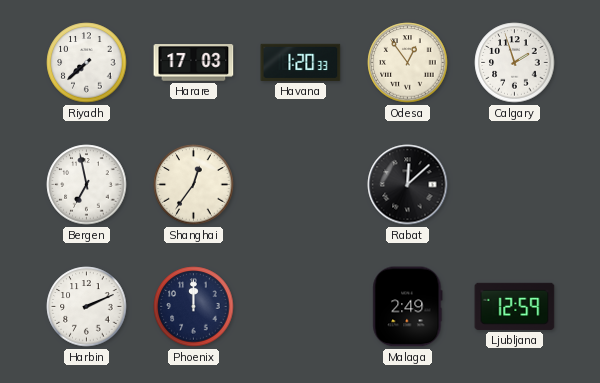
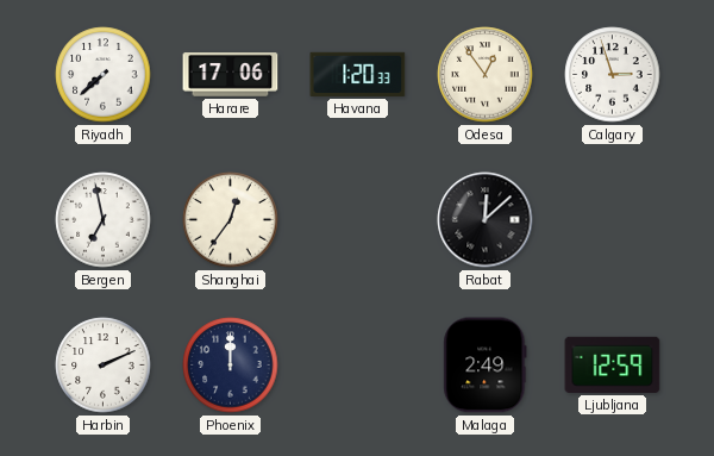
Harare: 17:03 -> 17:06 (231, 75)
Calgary: 1:57 -> 2:57 (613, 75)
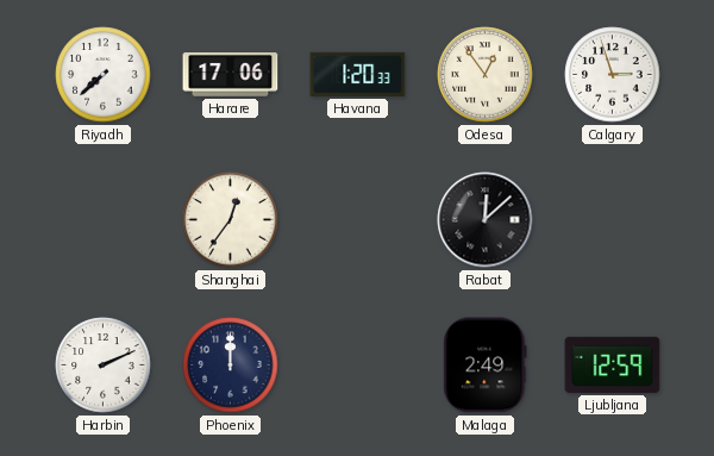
Bergen: 6:58 -> none (104, 220)
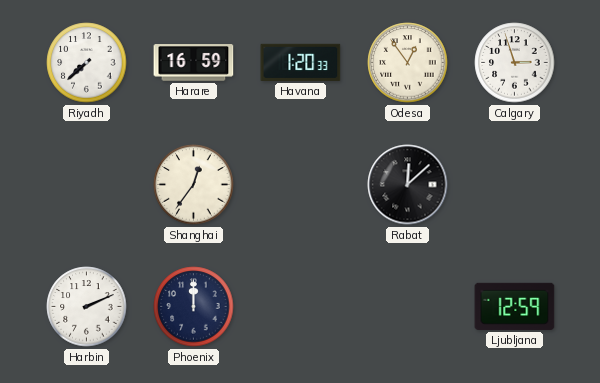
Harare: 17:06 -> 16:59 (194, 63)
Malaga: 2:49 -> none (486, 366)
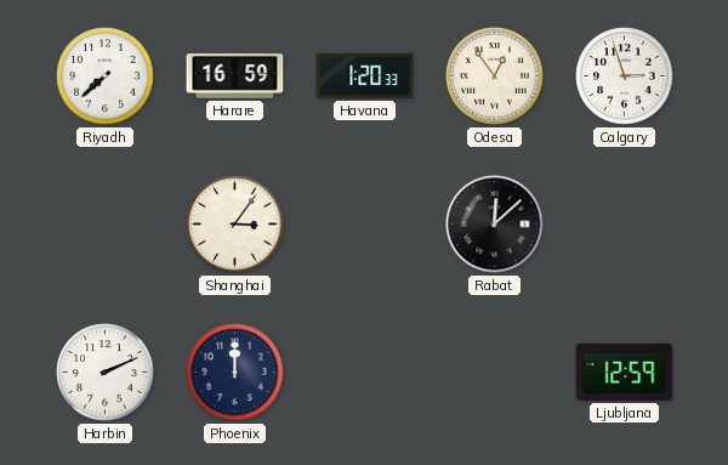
Shanghai: 12:36 -> 3:06 (235, 225)
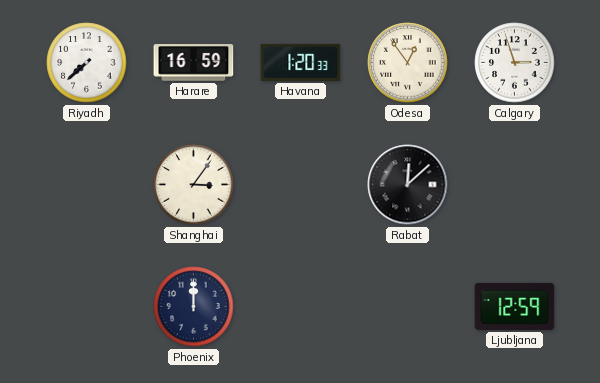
Harbin: 2:11 -> none (106, 373)
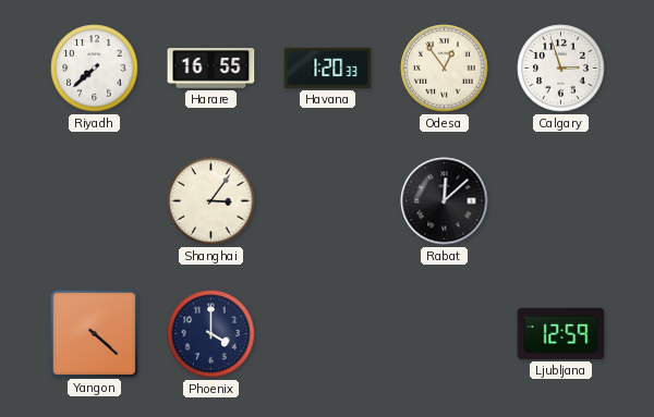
Harare: 16:59 -> 16:55 (211, 69)
Yangon: none -> 4:22 (94, 333)
Phoenix: 12:00 -> 4:00 (211, 334)
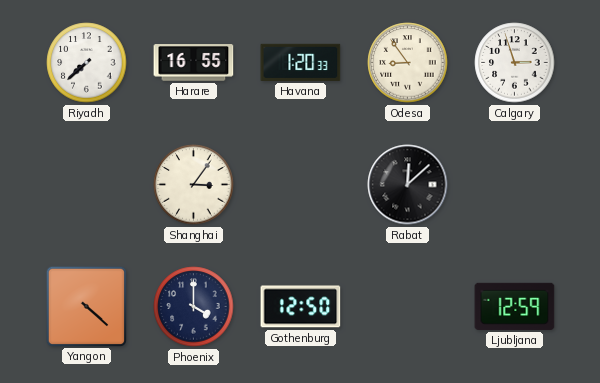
Odesa: 12:54 -> 8:54 (408, 63)
Gothenburg: none -> 12:50 (301, 307)
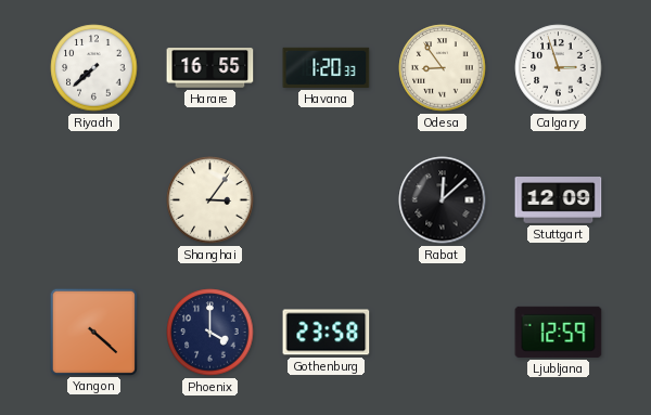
Stuttgart: none -> 12:09 (559, 200)
Gothenburg: 12:50 -> 23:58 (327, 333)
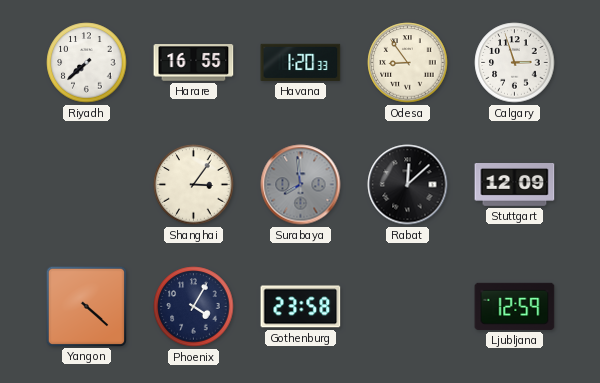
Surabaya: none -> 7:59 (301, 185)
Phoenix: 4:00 -> 4:05 (194, 307)
